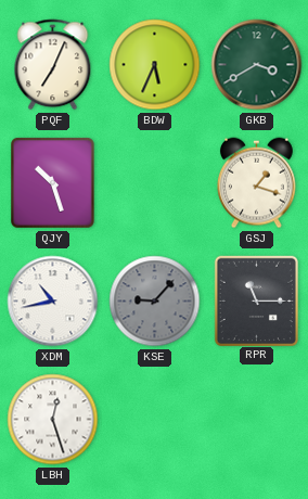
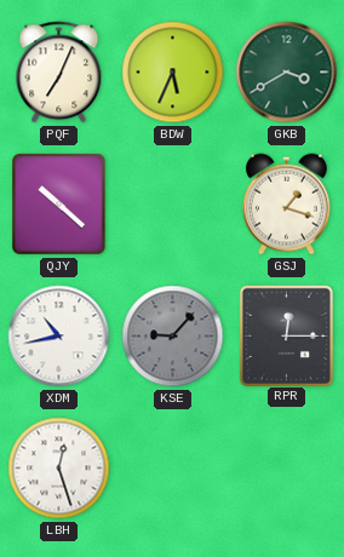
QJY: 10:27 -> 10:22 (59, 205)
RPR: 11:15 -> 12:15 (286, 335)
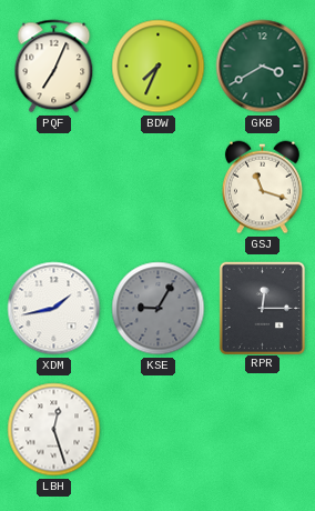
BDW: 5:34 -> 7:34 (159, 67)
QJY: 10:22 -> none (59, 205)
GSJ: 1:18 -> 11:18 (262, 188)
XDM: 10:43 -> 1:43 (54, 309)
KSE: 9:07 -> 9:05 (159, 309)
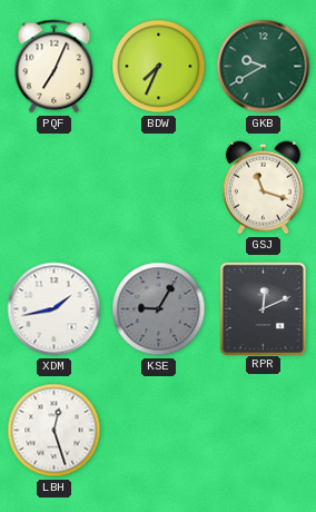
GKB: 3:40 -> 9:40 (264, 67)
RPR: 12:15 -> 12:11 (263, 308)
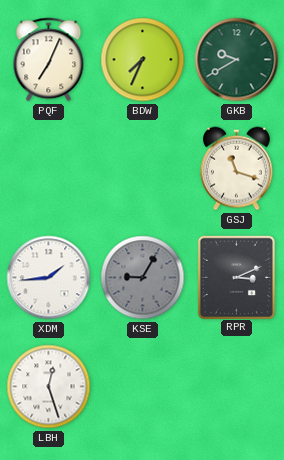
XDM: 1:43 -> 1:44 (49, 278)
RPR: 12:11 -> 3:11 (236, 277)
